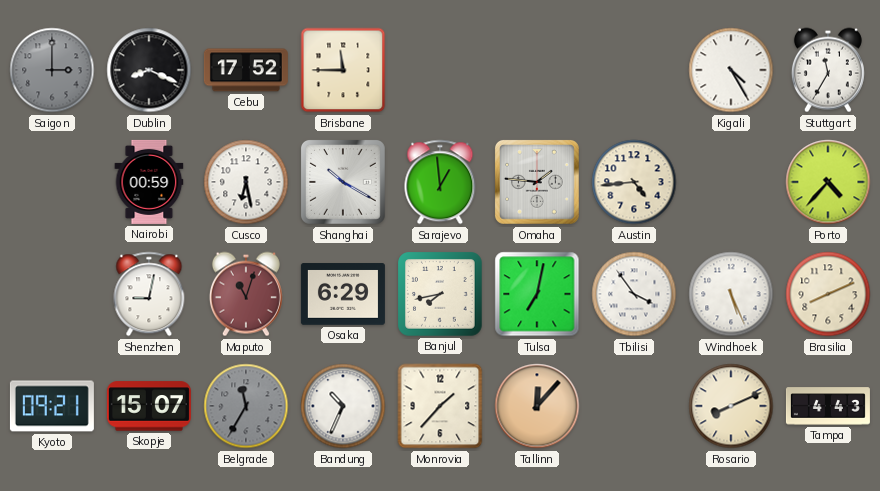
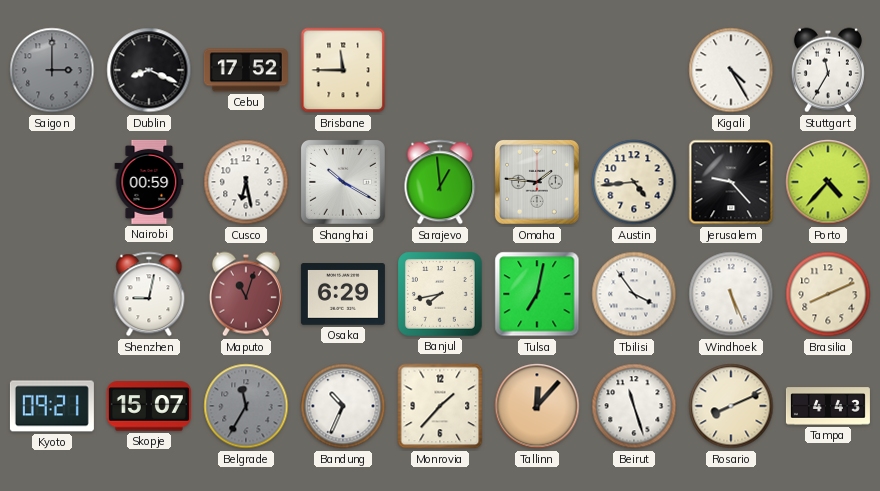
Jerusalem: none -> 9:23 (731, 182)
Beirut: none -> 11:27 (634, 406)
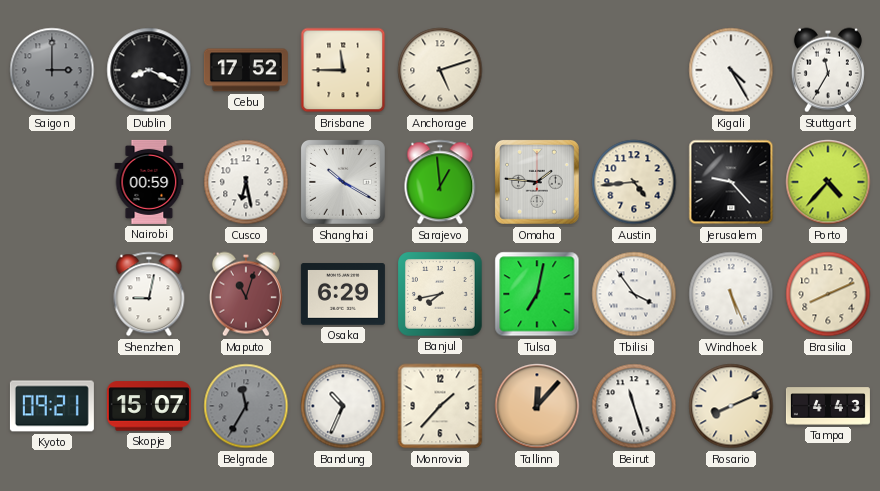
Anchorage: none -> 5:12 (440, 70)
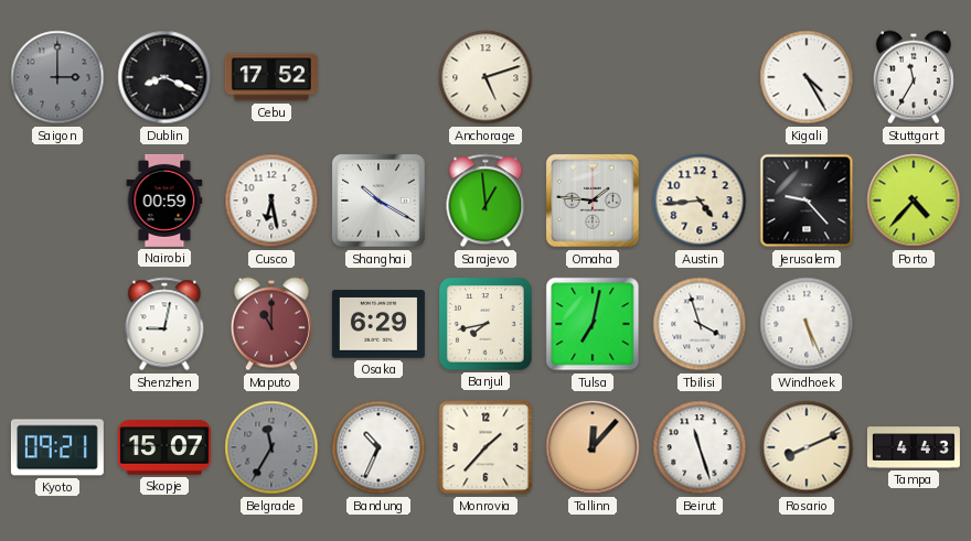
Brisbane: 11:45 -> none (343, 70)
Maputo: 11:03 -> 11:00 (271, 324)
Tbilisi: 3:54 -> 3:57 (700, 324)
Brasilia: 8:11 -> none (828, 294)
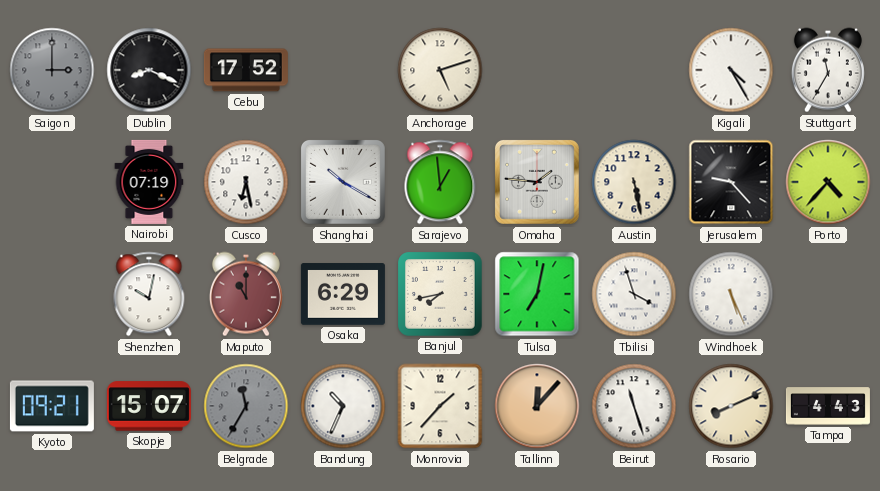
Nairobi: 00:59 -> 07:19 (149, 182)
Austin: 4:44 -> 5:28 (634, 182)
Shenzhen: 9:02 -> 10:02 (149, 294)
